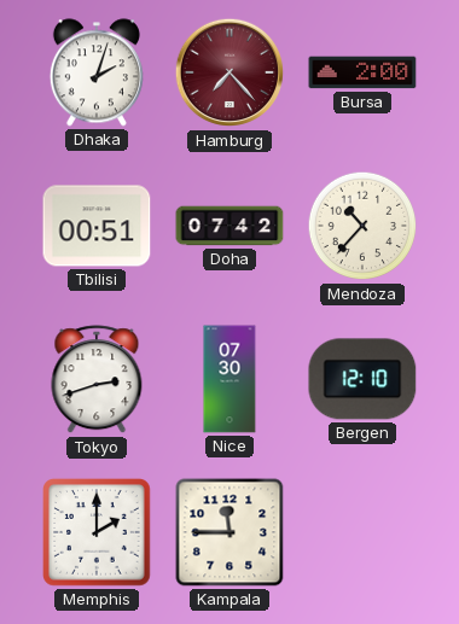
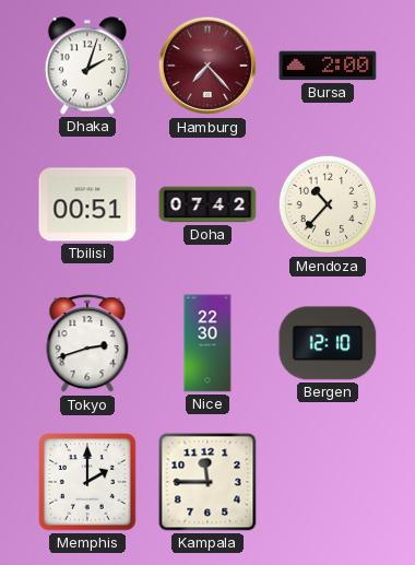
Nice: 07:30 -> 22:30 (207, 343)
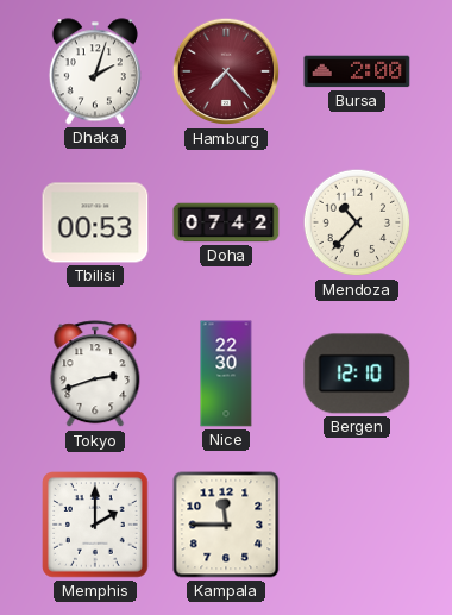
Tbilisi: 00:51 -> 00:53 (95, 222)
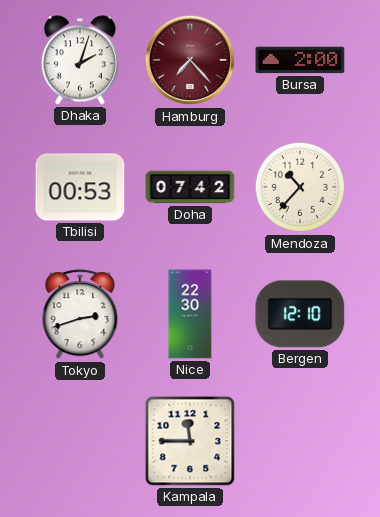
Memphis: 2:00 -> none (96, 526)
